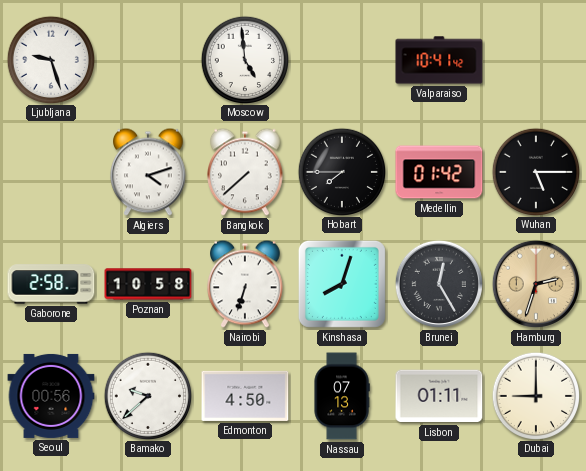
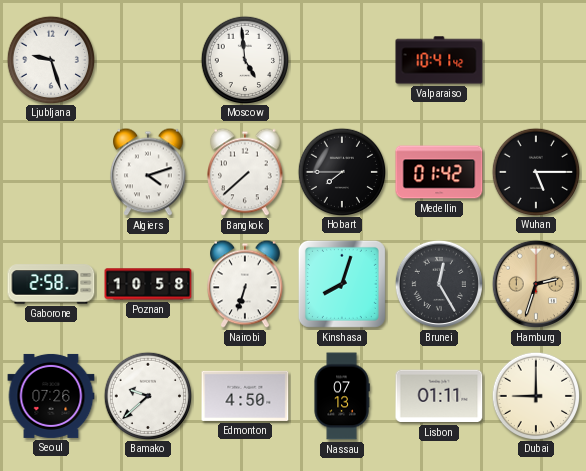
Seoul: 00:56 -> 07:26 (51, 396)
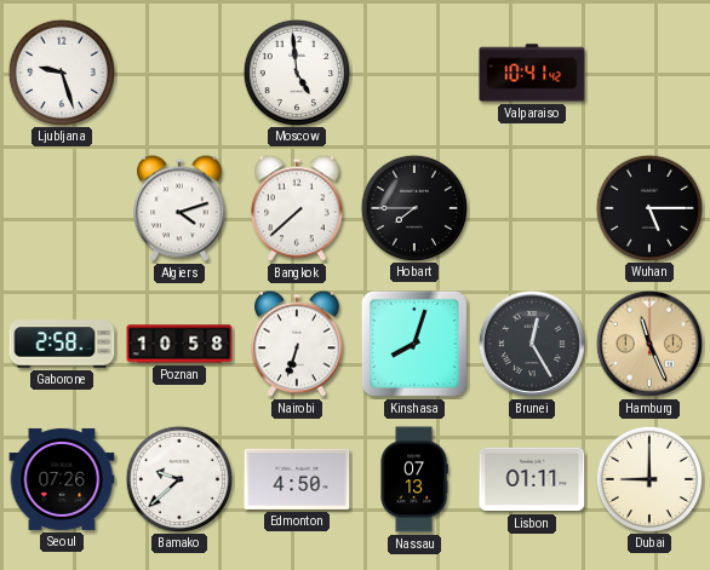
Medellin: 01:42 -> none (439, 172)
Hamburg: 2:33 -> 11:26 (649, 344)
